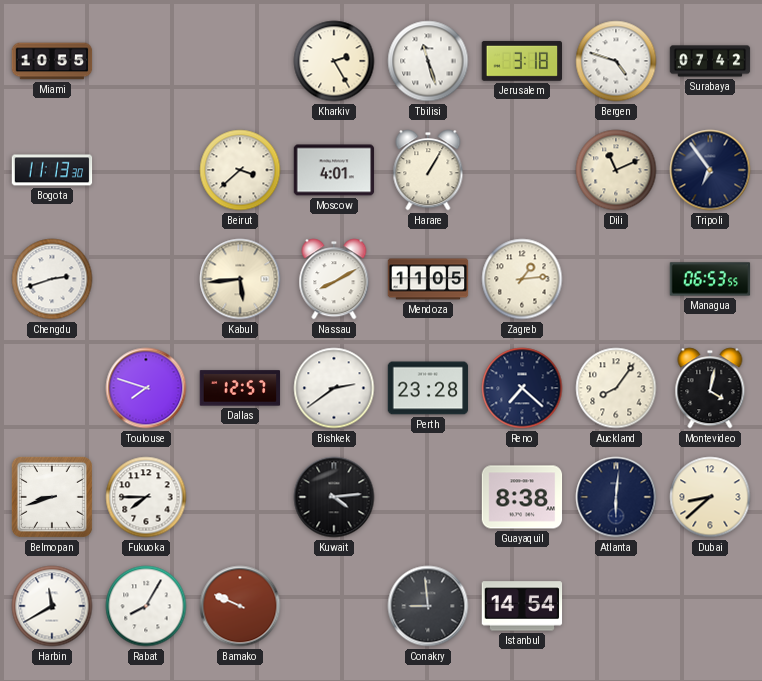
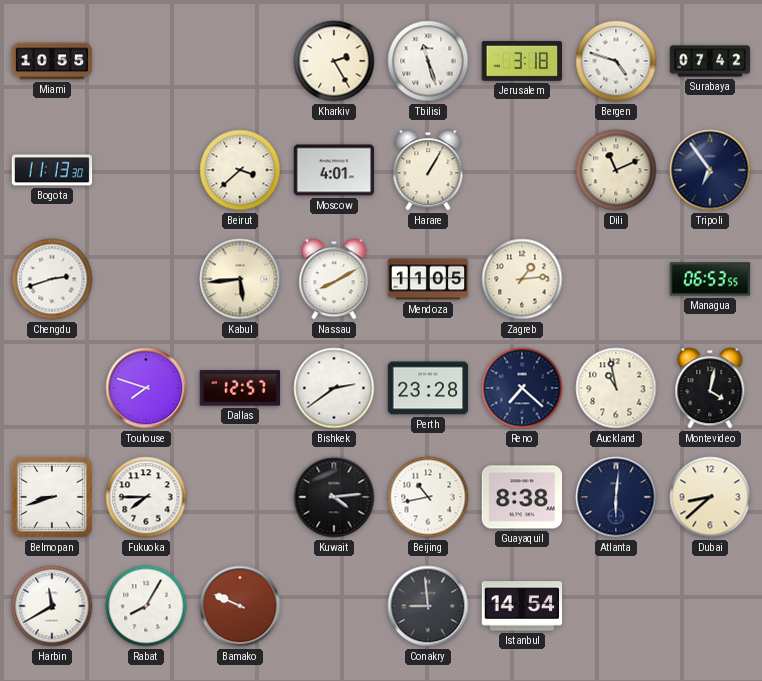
Auckland: 8:06 -> 10:58 (616, 388)
Beijing: none -> 10:43 (428, 497)
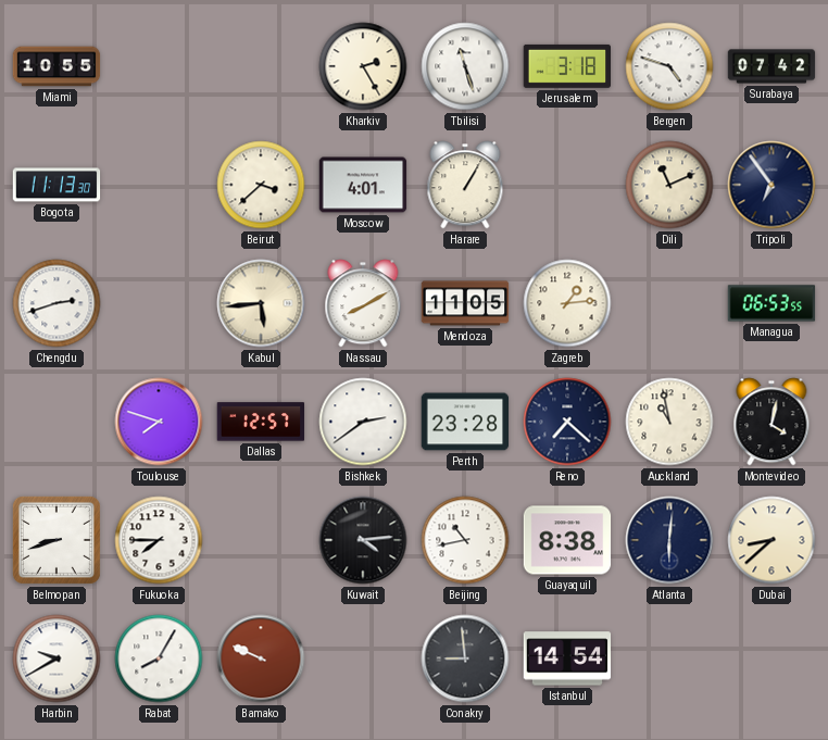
Harbin: 11:40 -> 9:40 (57, 659)
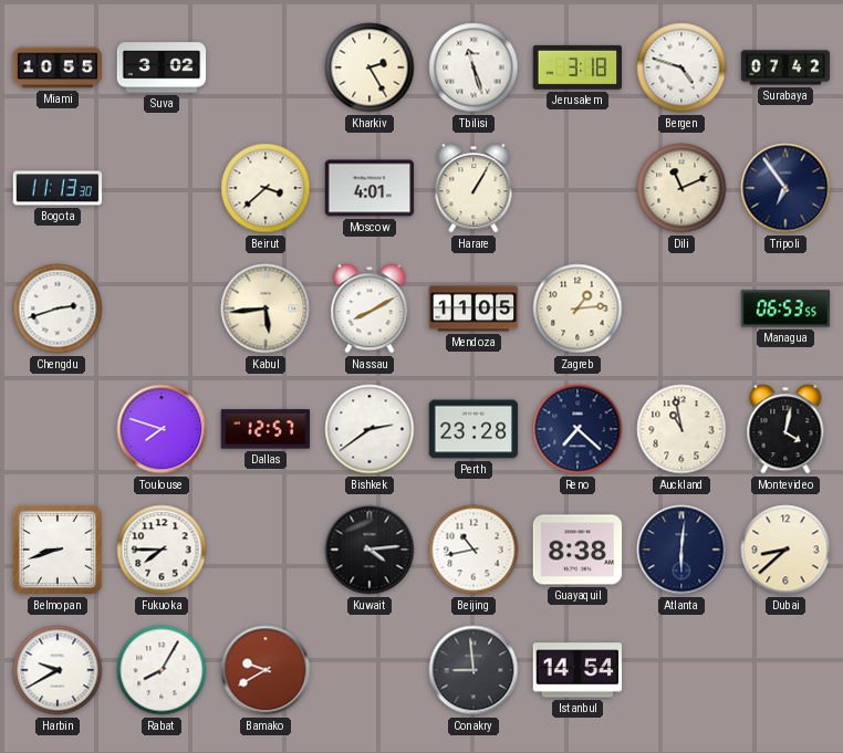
Suva: none -> 3:02 (162, 67)
Bamako: 9:49 -> 9:40 (266, 670)
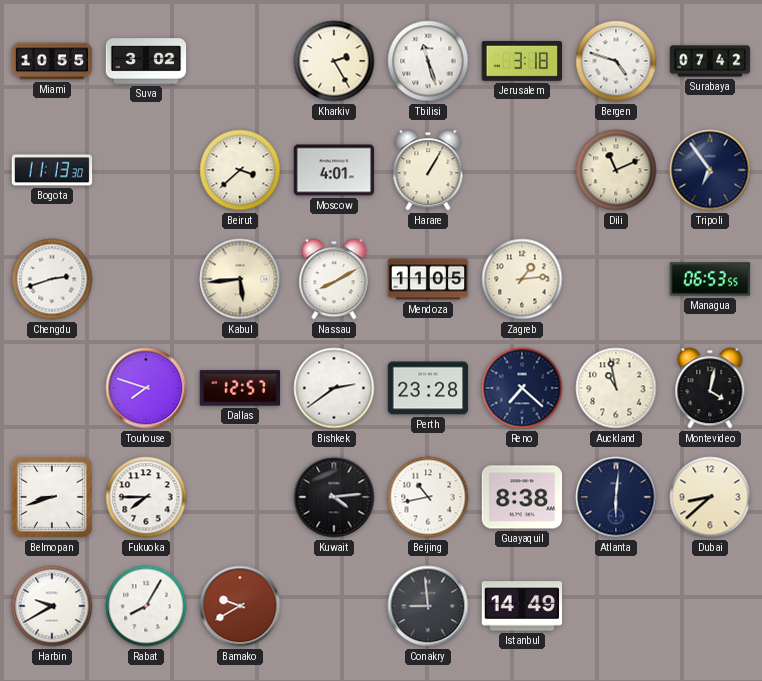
Istanbul: 14:54 -> 14:49 (522, 606)
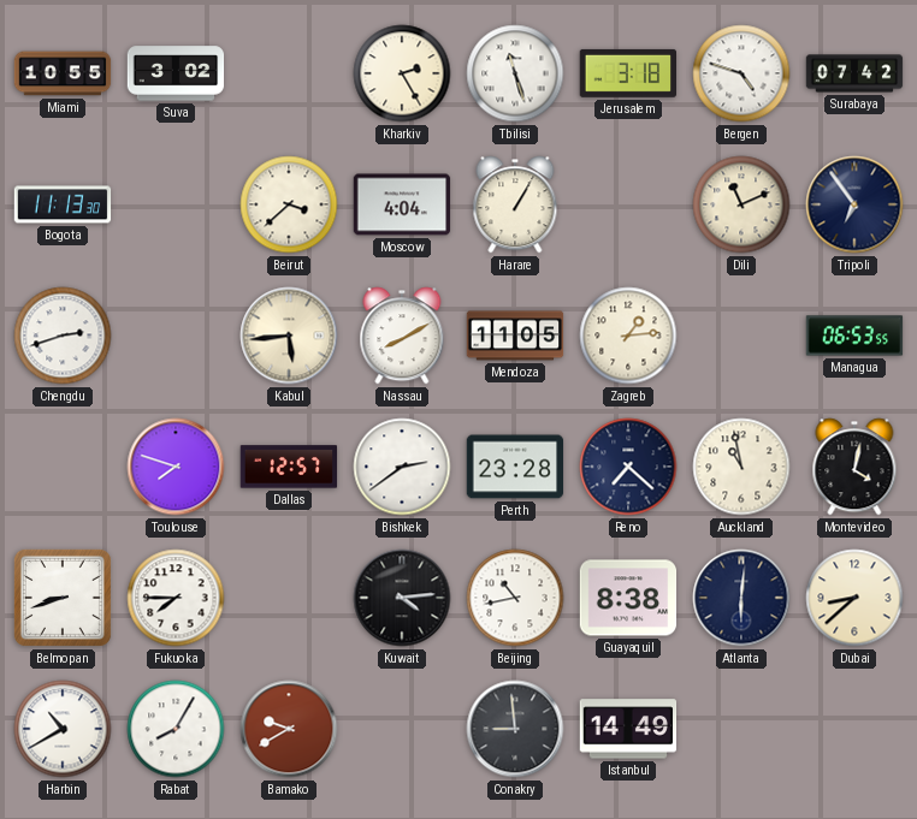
Moscow: 4:01 -> 4:04 (402, 204)
Harbin: 9:40 -> 10:40 (63, 729)
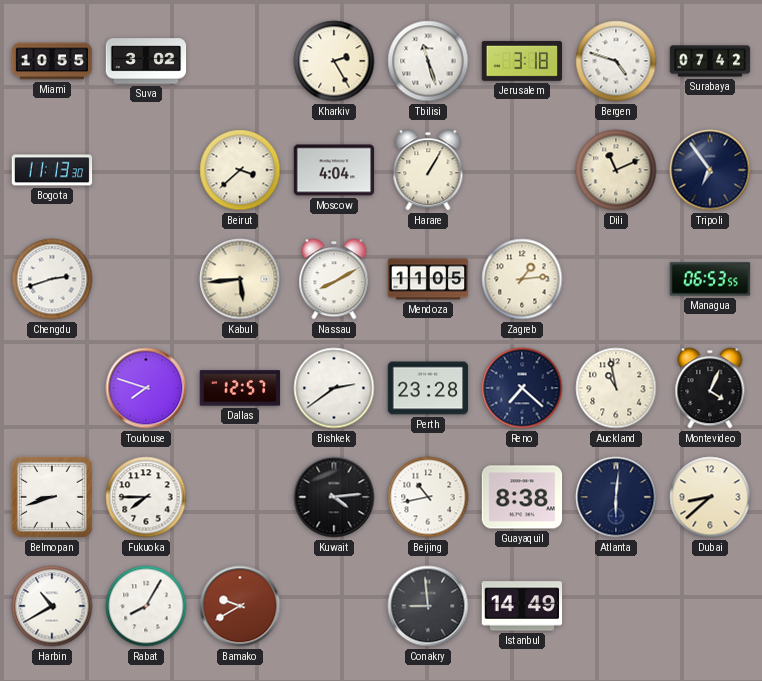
Montevideo: 4:02 -> 4:04 (710, 388)
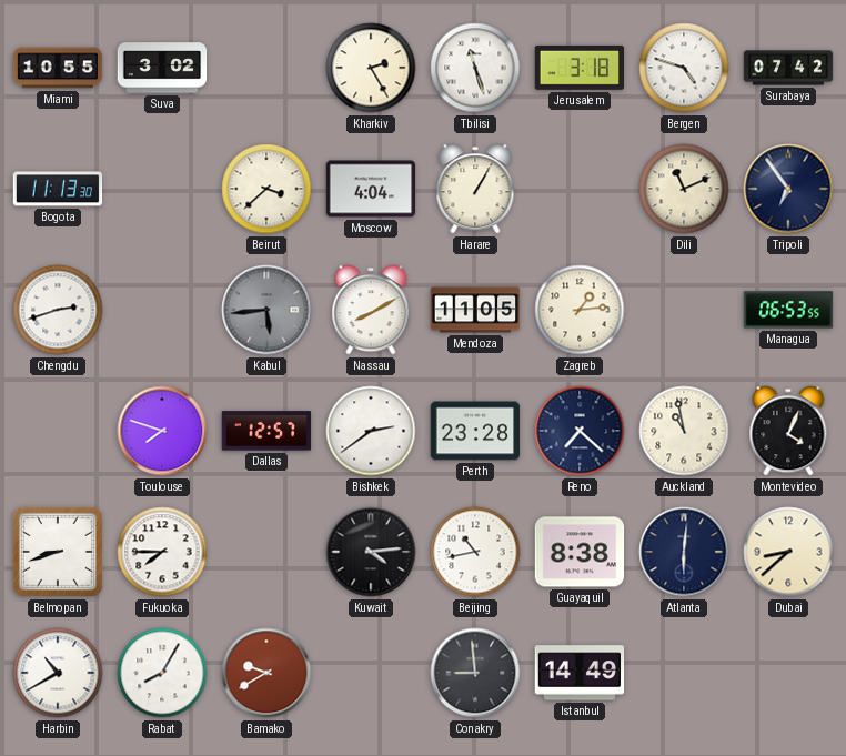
Kabul dial: cream -> grey (266, 310)
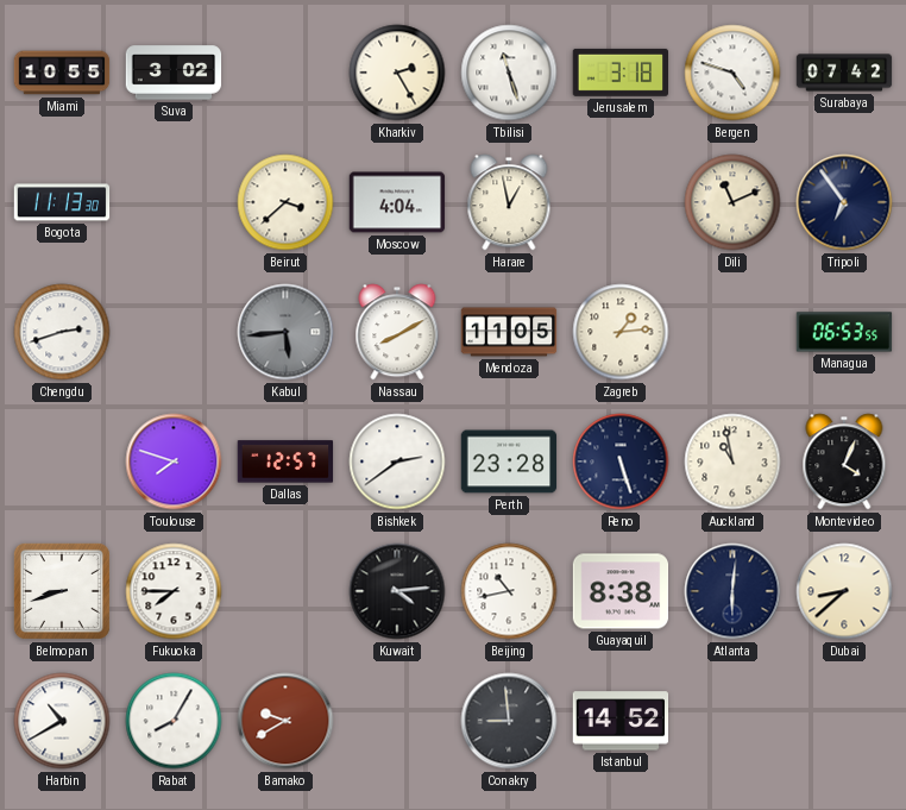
Harare: 1:05 -> 12:58 (509, 202)
Reno: 7:22 -> 5:27 (621, 461)
Istanbul: 14:49 -> 14:52 (621, 721)
